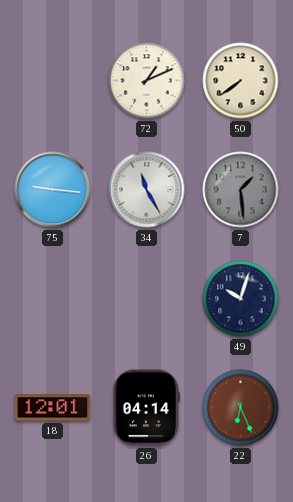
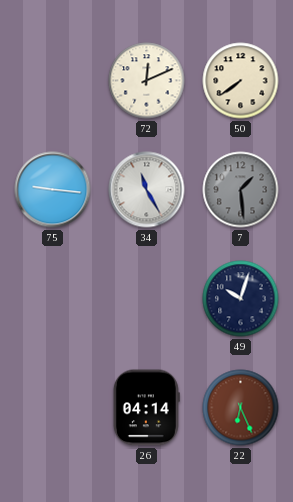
72: 1:11 -> 12:11 (147, 81)
18: 12:01 -> none (53, 408)
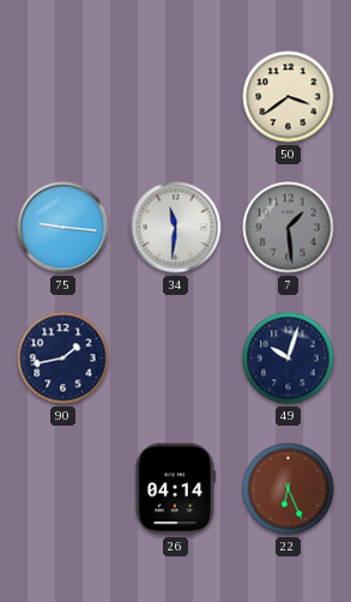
72: 12:11 -> none (147, 81)
50: 7:39 -> 3:39 (289, 97)
34: 11:25 -> 11:31 (176, 228)
90: none -> 1:43 (63, 359)
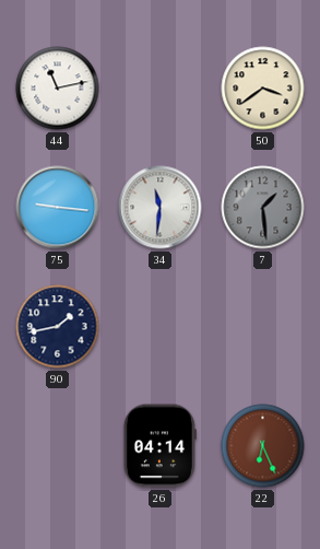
44: none -> 11:13 (58, 89)
49: 10:03 -> none (289, 359)
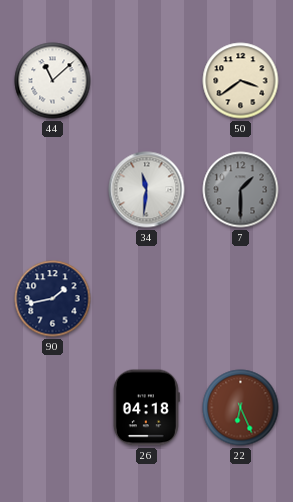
44: 11:13 -> 11:08 (53, 81)
75: 9:16 -> none (58, 208)
7: 1:29 -> 1:30 (241, 190)
26: 04:14 -> 04:18 (146, 408)
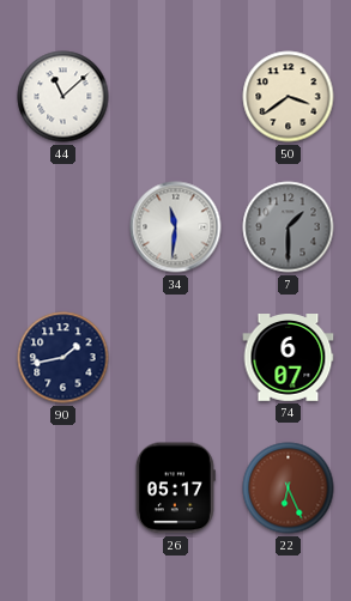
74: none -> 6:07 (289, 358)
26: 04:18 -> 05:17 (175, 488)
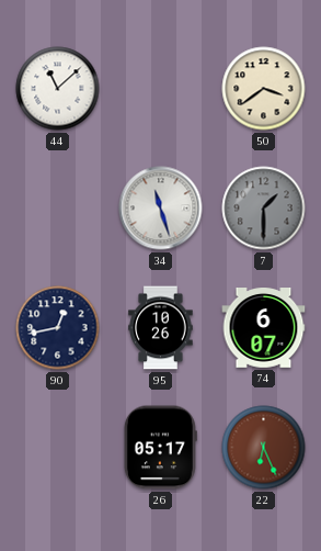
34: 11:31 -> 11:27 (161, 209)
90: 1:43 -> 12:43 (58, 328)
95: none -> 10:26 (161, 328)
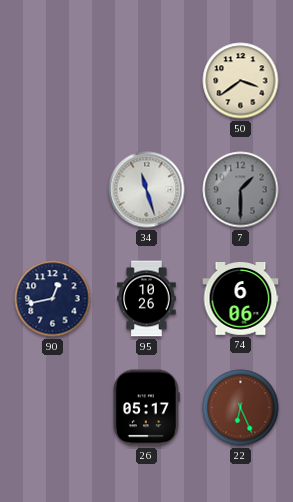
44: 11:08 -> none (58, 89)
74: 6:07 -> 6:06 (241, 299)
